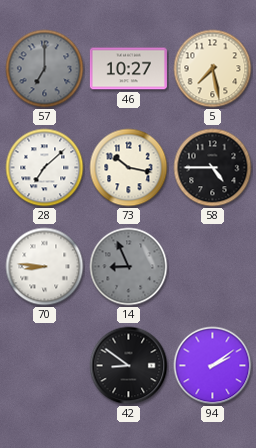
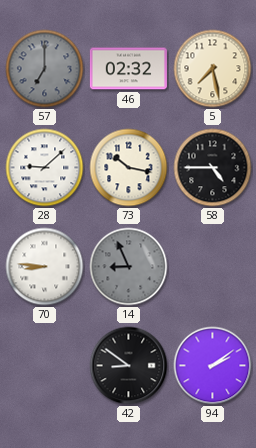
46: 10:27 -> 02:32 (128, 69)
28: 7:08 -> 9:08 (45, 168)
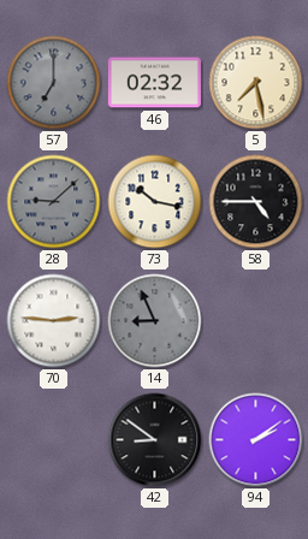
28 dial: white -> grey (54, 202)
70: 8:46 -> 2:46 (54, 321)
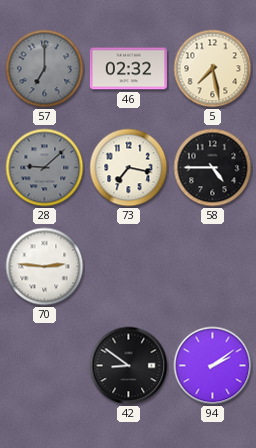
73: 10:17 -> 7:17 (129, 168)
14: 8:56 -> none (155, 321)
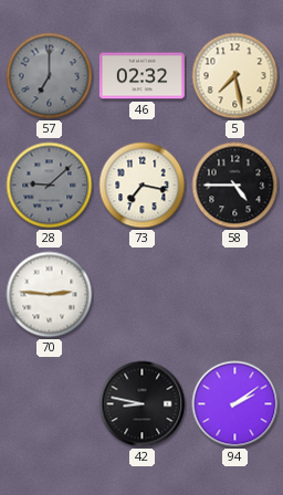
42: 8:51 -> 8:47 (143, 404)
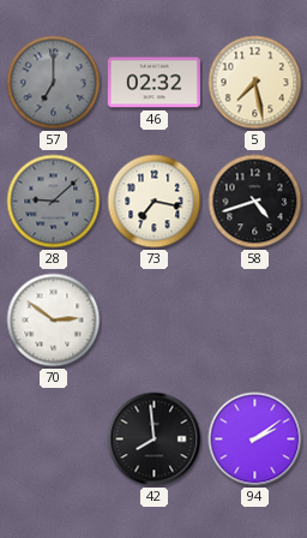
58: 4:45 -> 4:42 (255, 202)
70: 2:46 -> 2:51 (54, 321)
42: 8:47 -> 7:59 (155, 440)
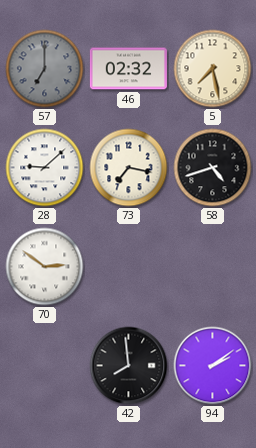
28 dial: grey -> white (45, 168)
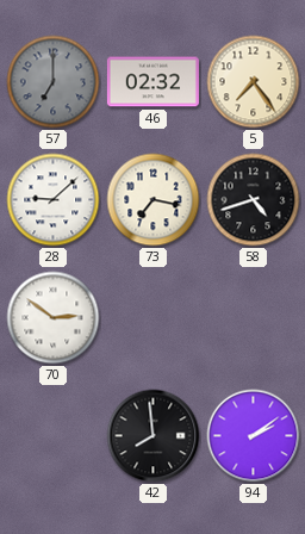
5: 7:28 -> 7:24 (254, 82)
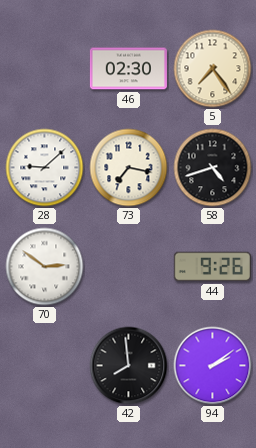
57: 7:00 -> none (54, 82)
46: 02:32 -> 02:30 (128, 69)
44: none -> 9:26 (212, 267)
